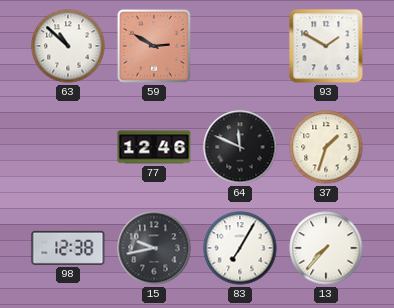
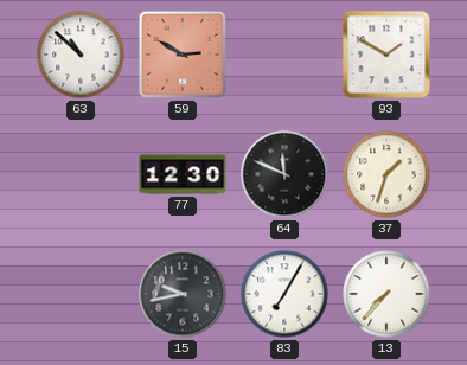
77: 12:46 -> 12:30 (183, 174)
98: 12:38 -> none (68, 248)
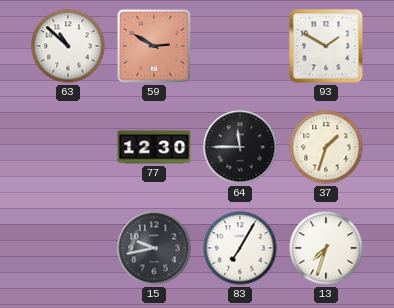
64: 11:49 -> 11:45 (240, 147)
13: 7:37 -> 7:33 (326, 248)
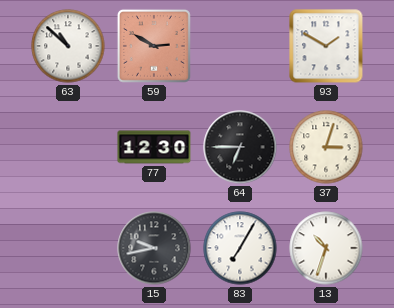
64: 11:45 -> 6:45 (240, 147)
37: 1:33 -> 3:03 (326, 147)
13: 7:33 -> 10:33 (326, 248)
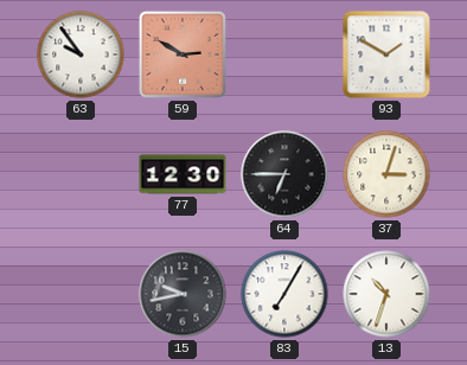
63: 10:52 -> 9:54 (81, 55)
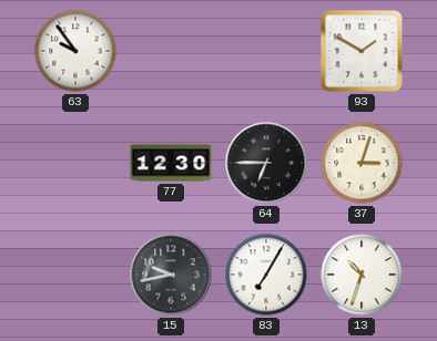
59: 2:50 -> none (183, 55)
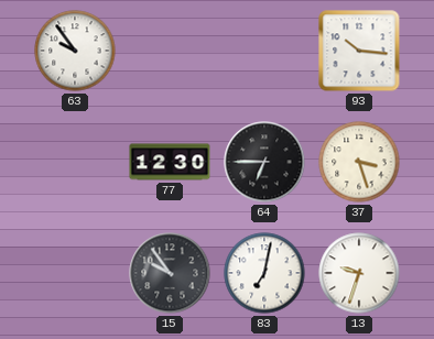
93: 1:50 -> 10:16 (359, 51)
37: 3:03 -> 3:27 (359, 162)
15: 9:43 -> 9:54 (170, 273)
83: 7:05 -> 7:02 (264, 273)
13: 10:33 -> 9:33 (359, 273)
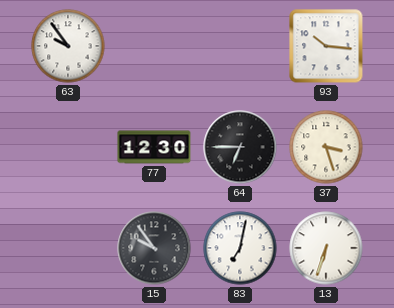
13: 9:33 -> 6:33 (326, 248)
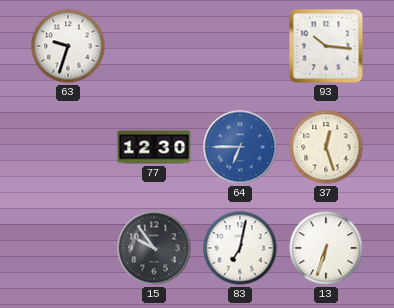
63: 9:54 -> 9:33 (68, 46)
64 dial: black -> blue (240, 147)
37: 3:27 -> 12:27 (326, 147)
